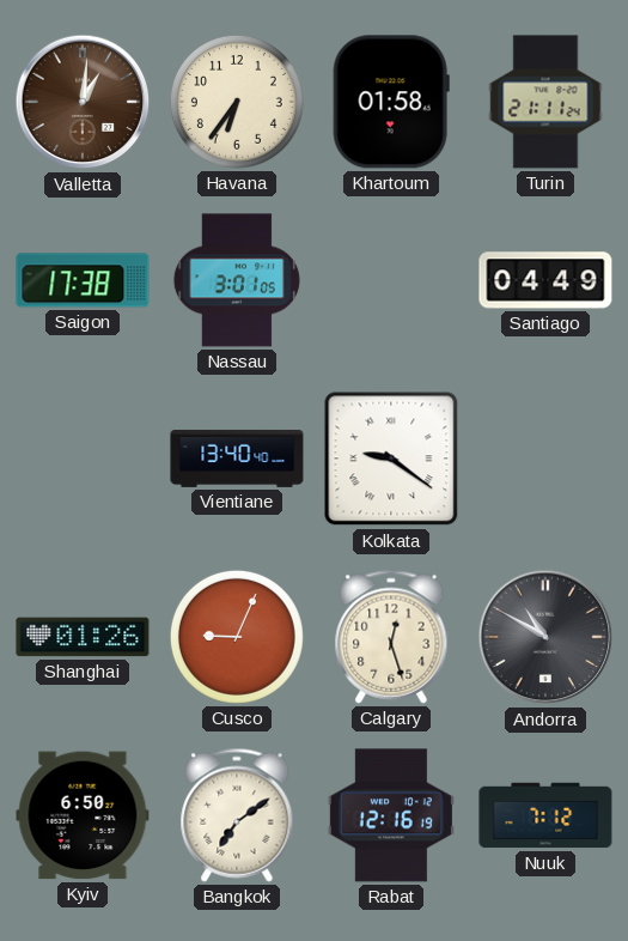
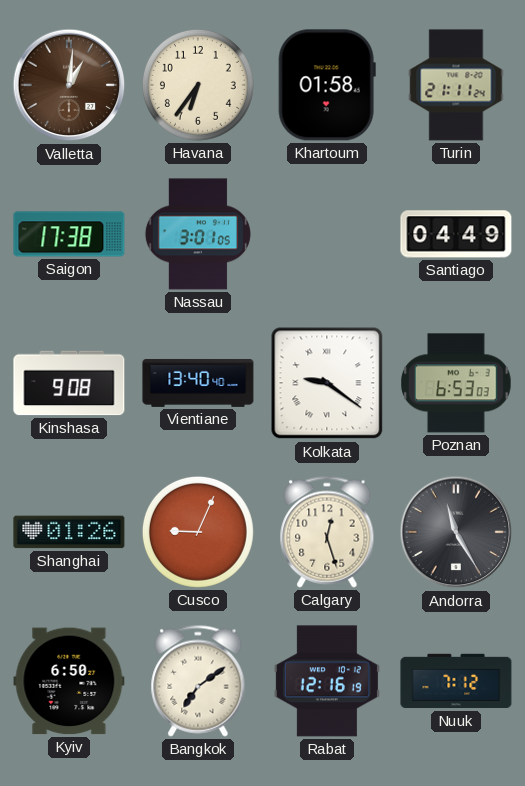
Kinshasa: none -> 9:08 (69, 383)
Poznan: none -> 6:53 (456, 383)
Andorra: 10:50 -> 11:25 (456, 532)
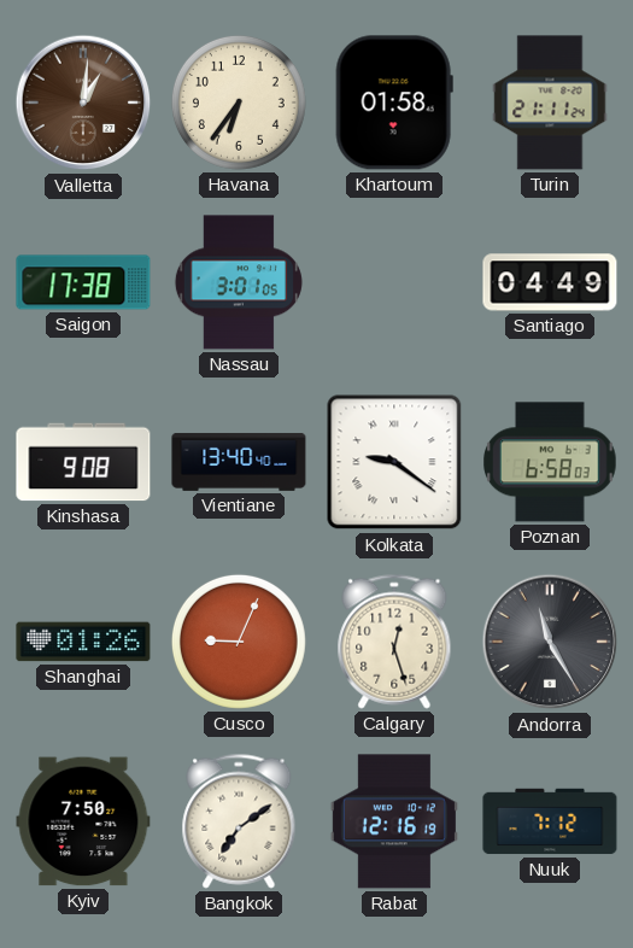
Poznan: 6:53 -> 6:58 (550, 462)
Kyiv: 6:50 -> 7:50 (83, 821)
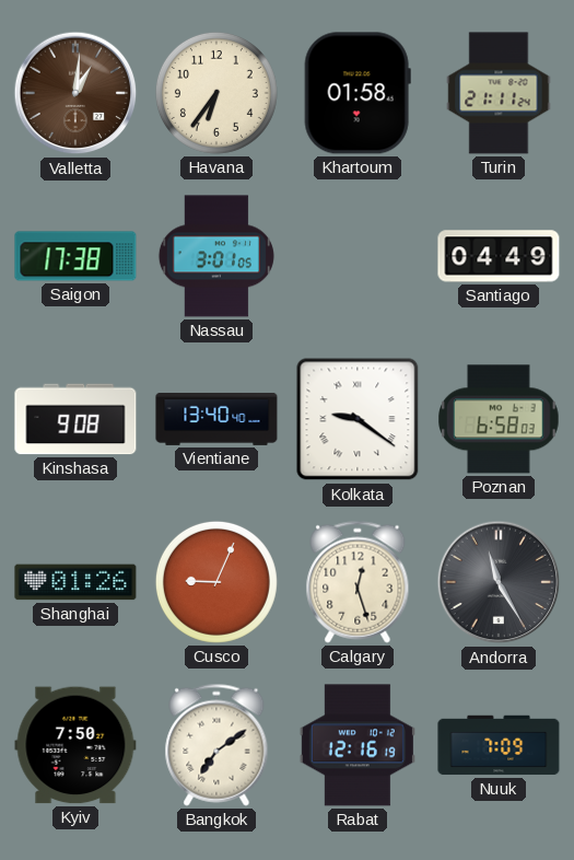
Nuuk: 7:12 -> 7:09 (499, 745)
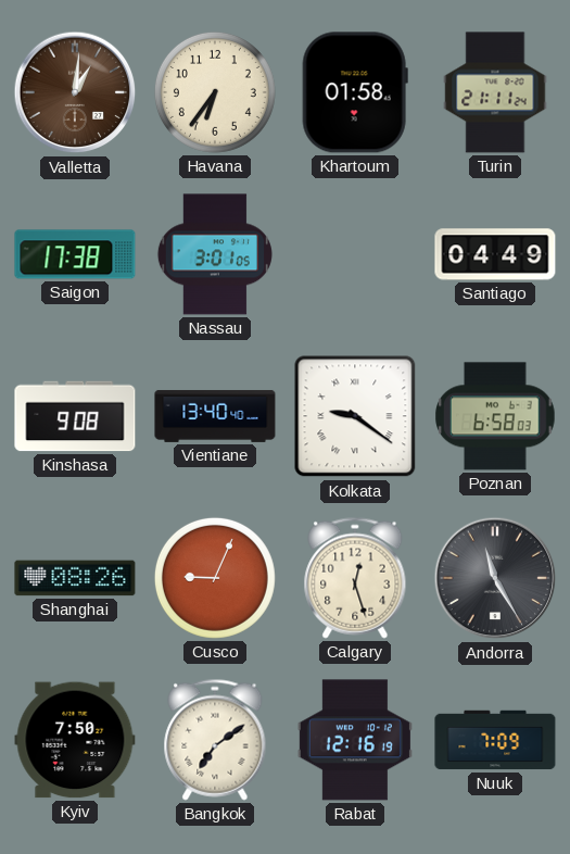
Shanghai: 01:26 -> 08:26 (75, 578)
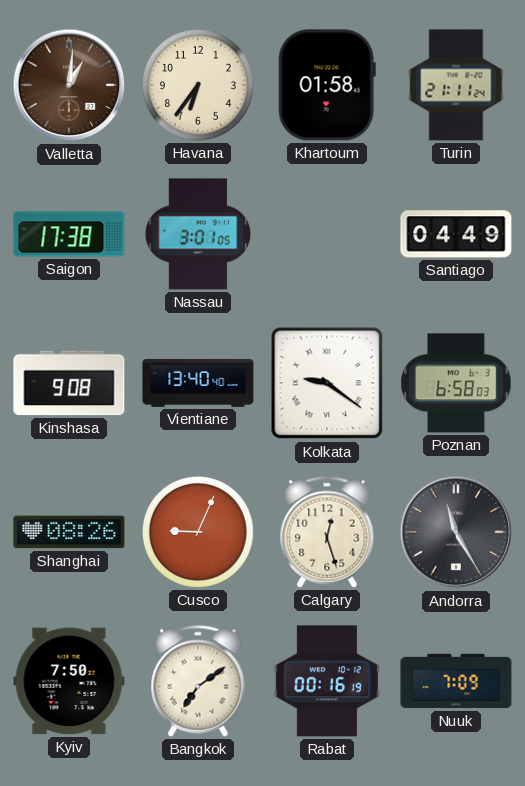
Rabat: 12:16 -> 00:16 (327, 681)
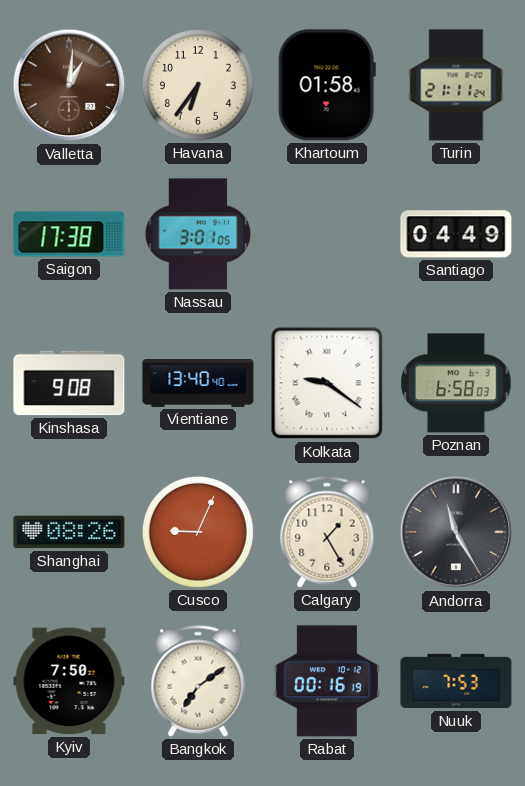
Calgary: 12:27 -> 1:25 (327, 532)
Nuuk: 7:09 -> 7:53 (456, 681)
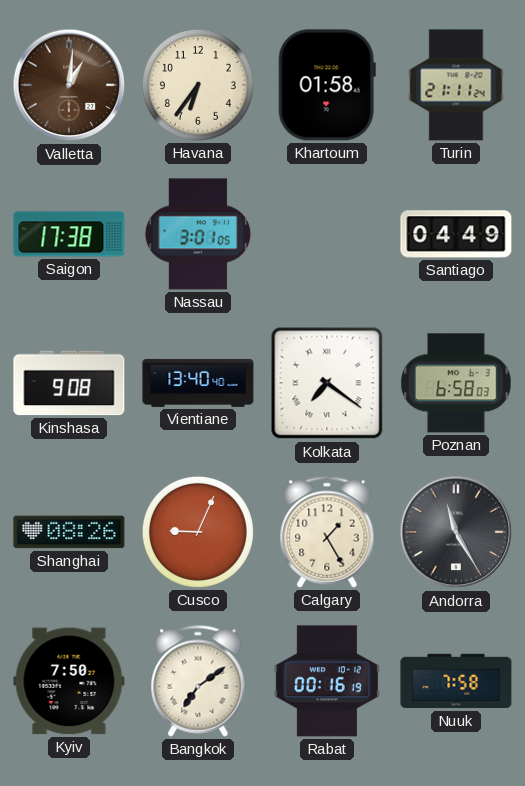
Kolkata: 9:21 -> 7:21 (327, 383)
Nuuk: 7:53 -> 7:58 (456, 681)
